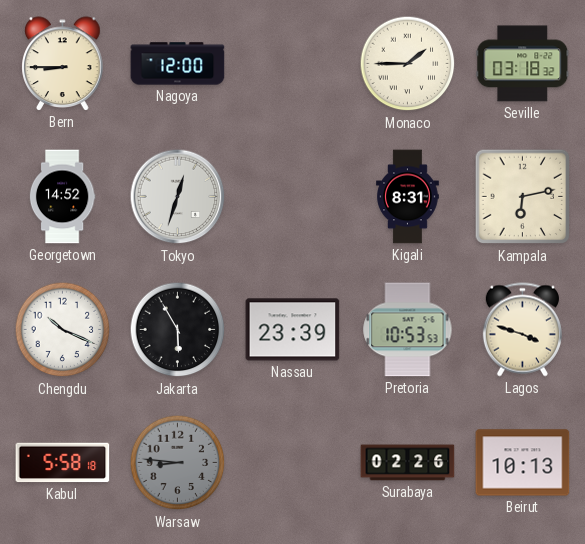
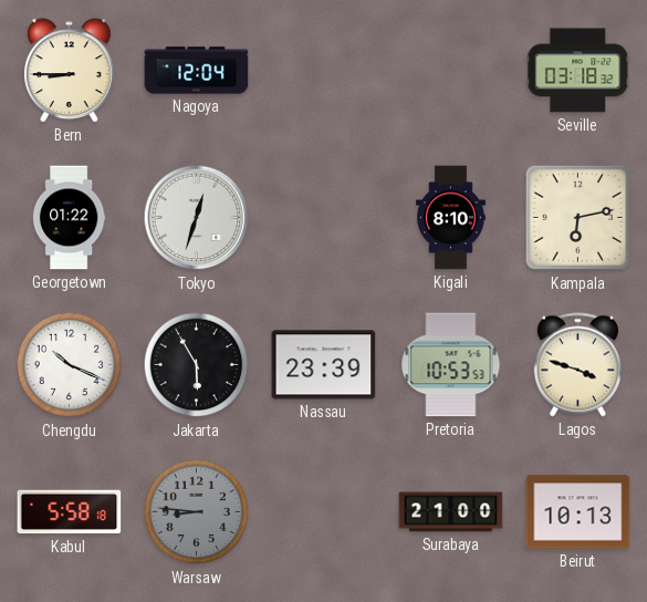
Nagoya: 12:00 -> 12:04 (197, 71)
Monaco: 1:45 -> none (408, 64)
Georgetown: 14:52 -> 01:22 (69, 218)
Kigali: 8:31 -> 8:10 (451, 218)
Surabaya: 02:26 -> 21:00 (451, 512)
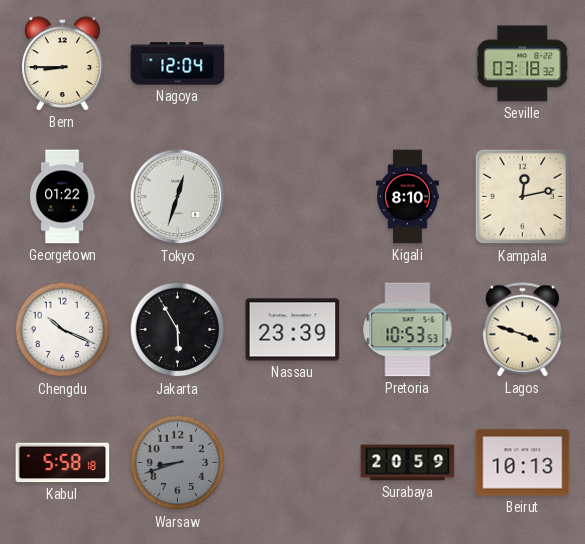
Kampala: 6:13 -> 12:13 (523, 197)
Warsaw: 8:46 -> 8:42 (178, 463)
Surabaya: 21:00 -> 20:59 (408, 463)
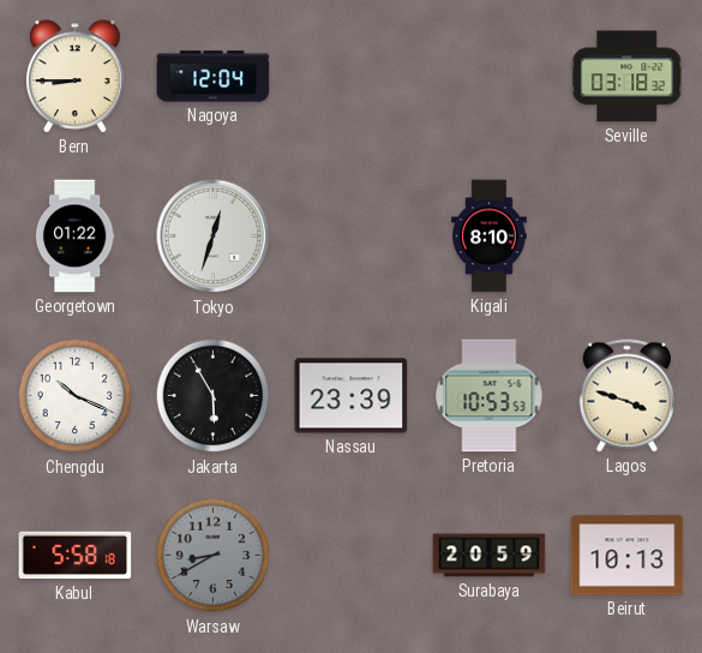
Kampala: 12:13 -> none (523, 197)
Warsaw: 8:42 -> 8:40 (214, 556)
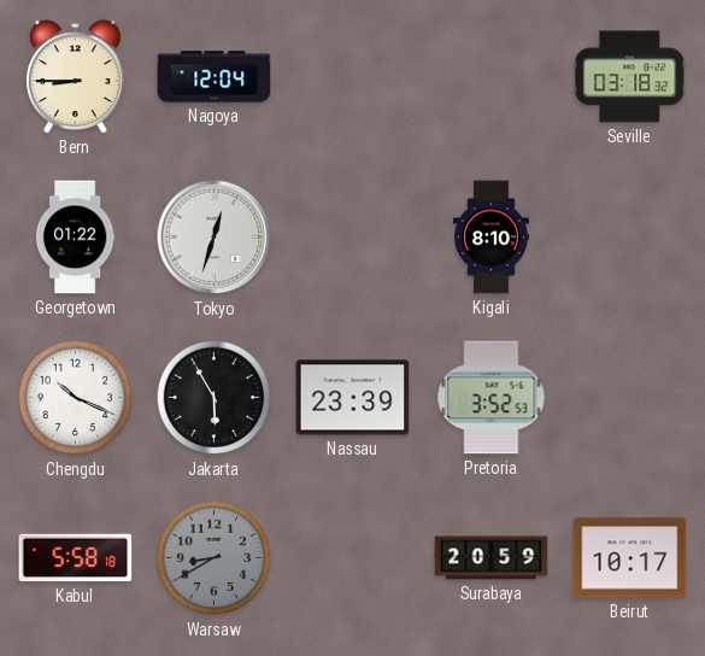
Pretoria: 10:53 -> 3:52 (492, 398)
Lagos: 3:48 -> none (626, 396)
Beirut: 10:13 -> 10:17 (630, 558)
